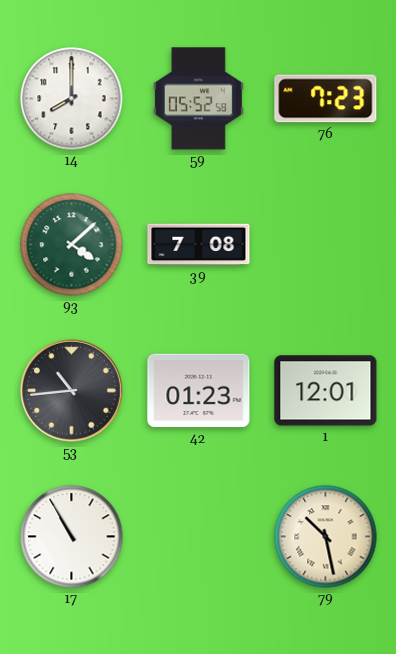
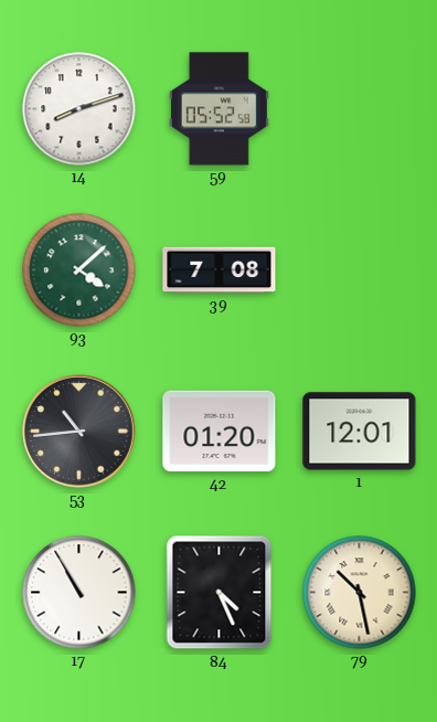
14: 8:00 -> 8:12 (79, 109)
76: 7:23 -> none (326, 99)
42: 01:23 -> 01:20 (220, 432)
84: none -> 4:26 (220, 593)
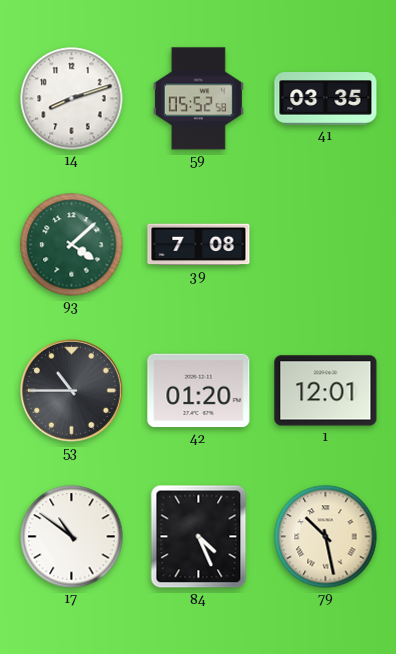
41: none -> 03:35 (326, 99)
53: 10:44 -> 10:45 (72, 391)
17: 10:55 -> 10:51 (72, 537)
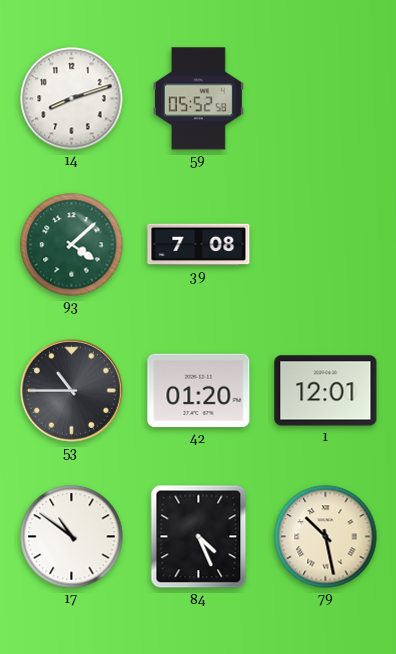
41: 03:35 -> none (326, 99)
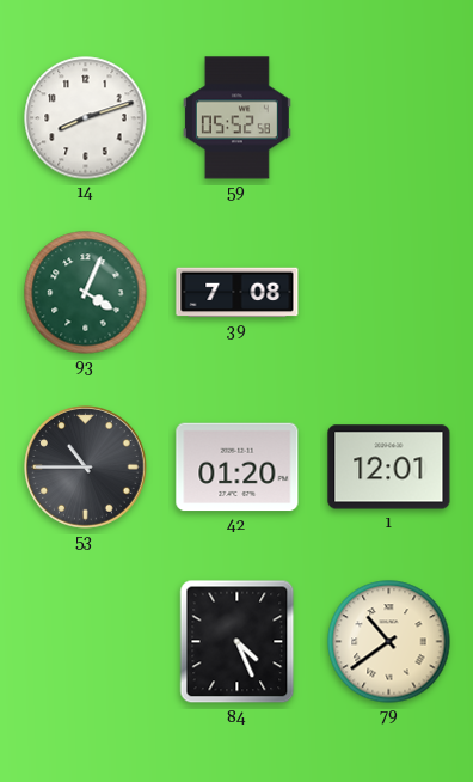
93: 4:08 -> 4:04 (86, 293)
17: 10:51 -> none (72, 537)
79: 10:28 -> 10:39 (389, 642)
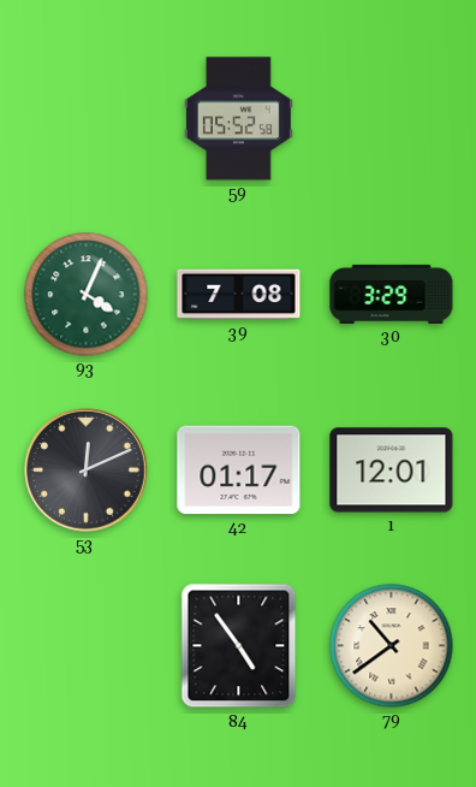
14: 8:12 -> none (86, 118)
30: none -> 3:29 (392, 294)
53: 10:45 -> 12:11 (87, 471)
42: 01:20 -> 01:17 (239, 471)
84: 4:26 -> 4:54 (239, 646)
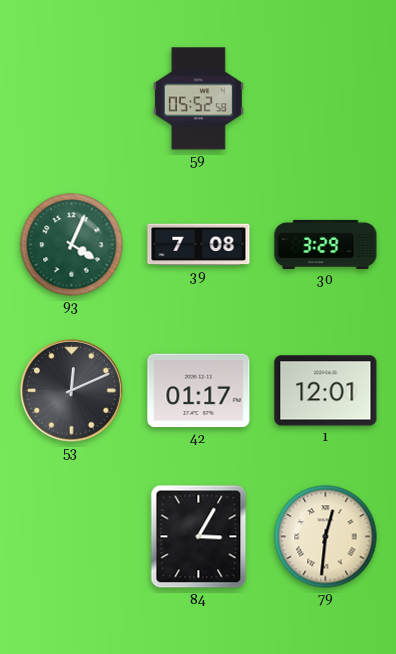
84: 4:54 -> 3:05 (199, 537)
79: 10:39 -> 12:31 (326, 537)
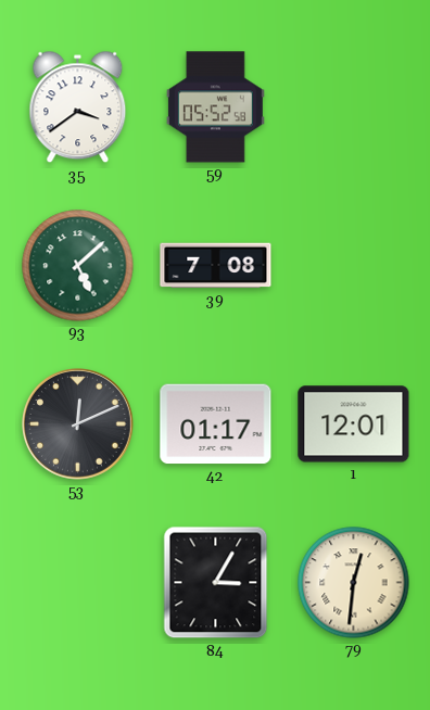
35: none -> 3:39 (78, 107)
93: 4:04 -> 5:08 (78, 266)
30: 3:29 -> none (326, 244)
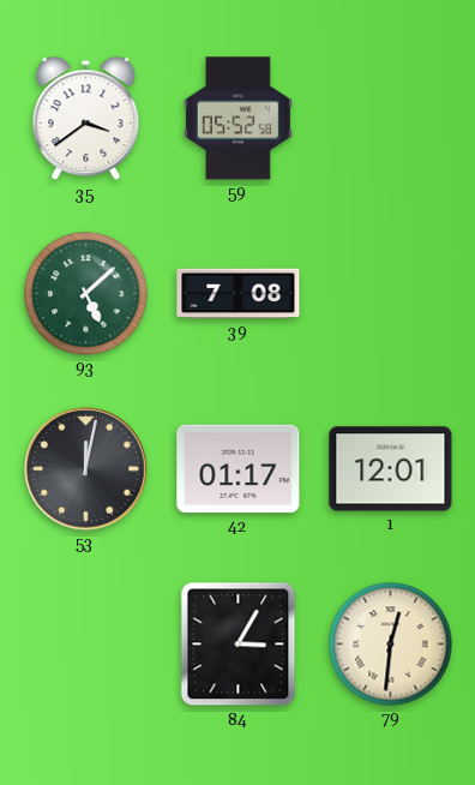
53: 12:11 -> 12:02 (86, 469)
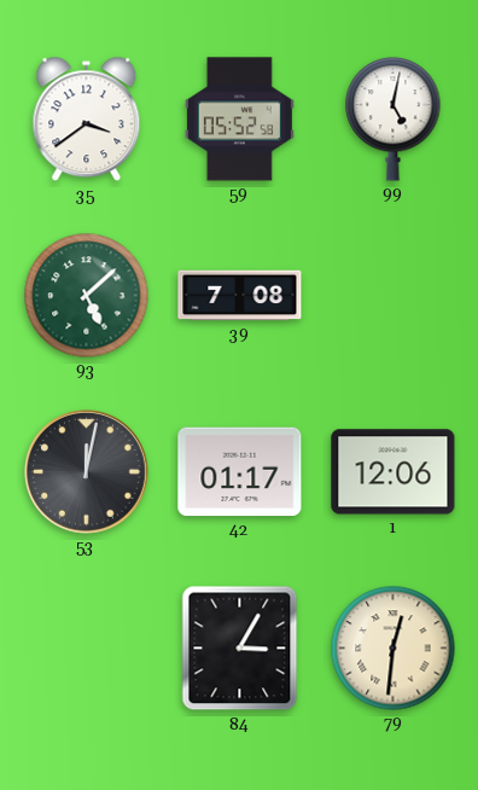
99: none -> 5:02 (394, 120)
1: 12:01 -> 12:06 (394, 472)
